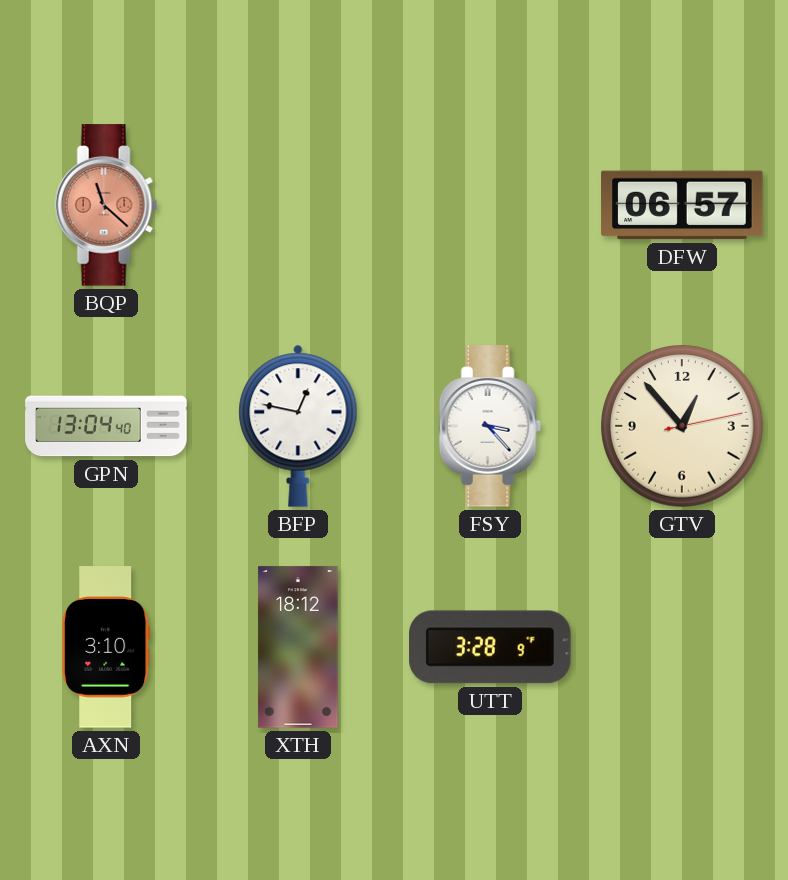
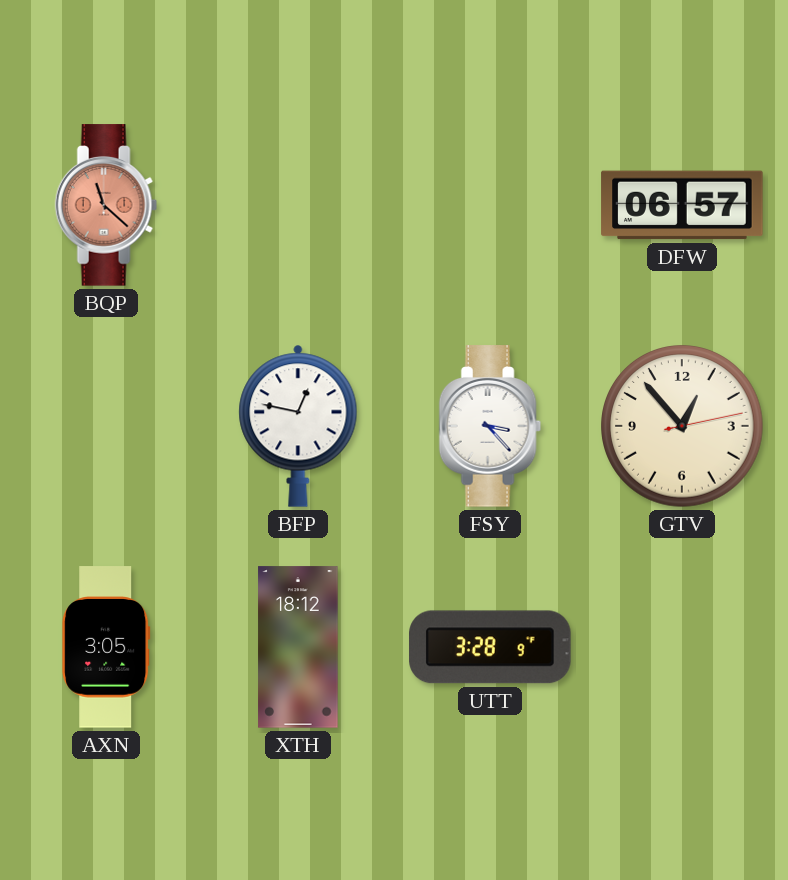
GPN: 13:04 -> none (106, 426)
AXN: 3:10 -> 3:05 (106, 647)
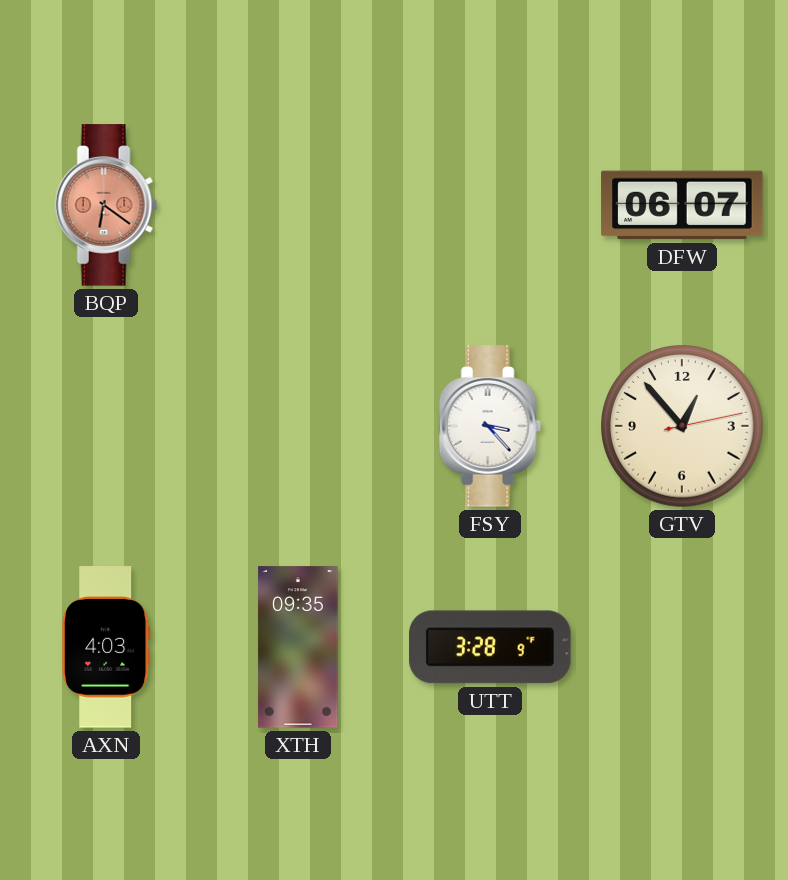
BQP: 11:22 -> 6:21 (106, 205)
DFW: 06:57 -> 06:07 (682, 205)
BFP: 12:47 -> none (298, 426)
AXN: 3:05 -> 4:03 (106, 647)
XTH: 18:12 -> 09:35 (298, 647)
